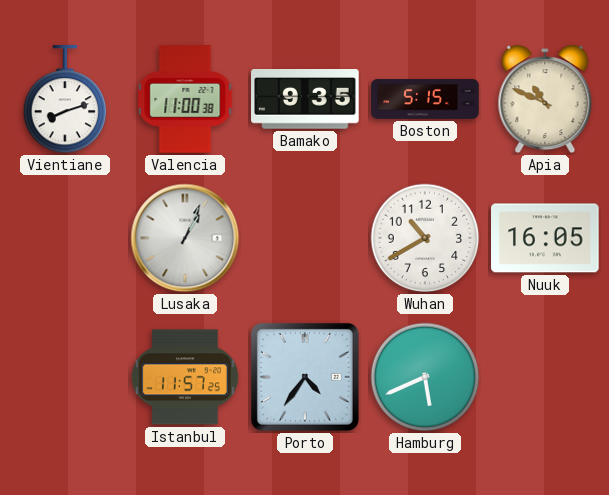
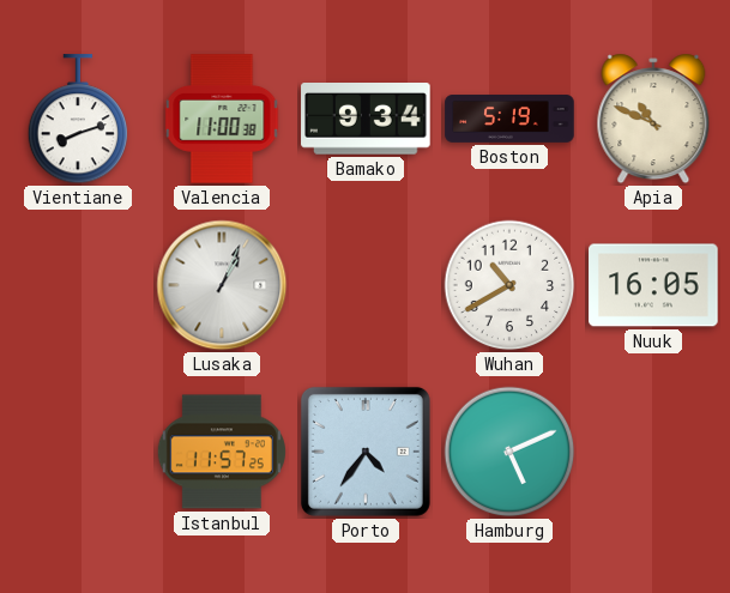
Bamako: 9:35 -> 9:34 (366, 119)
Boston: 5:15 -> 5:19 (509, 119)
Hamburg: 5:41 -> 5:11 (509, 452)
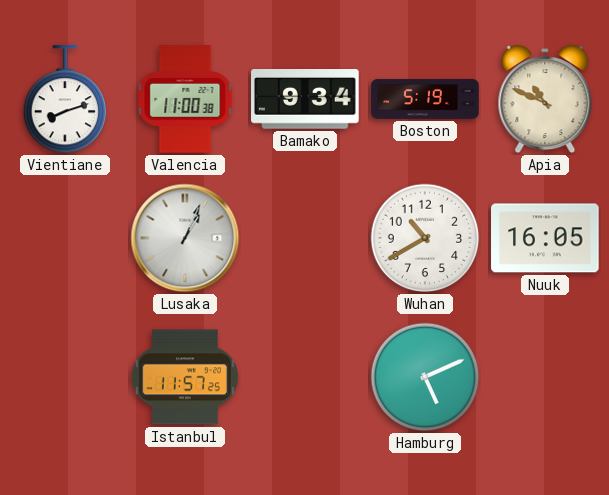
Porto: 4:36 -> none (366, 452)
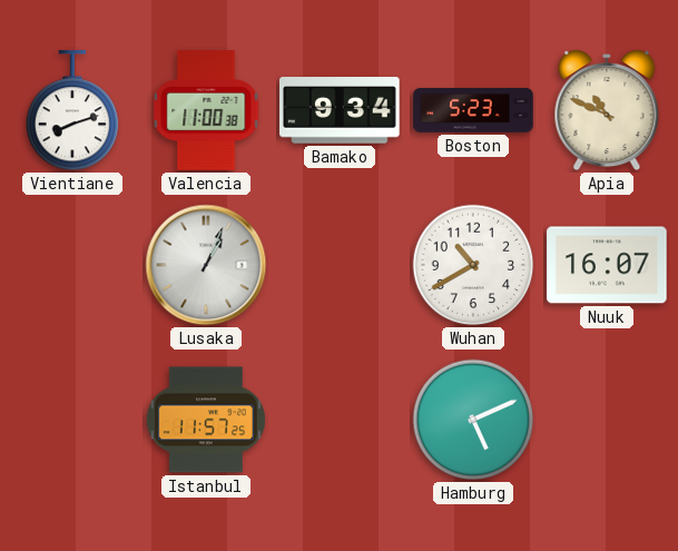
Boston: 5:19 -> 5:23 (473, 110)
Nuuk: 16:05 -> 16:07 (607, 265)
